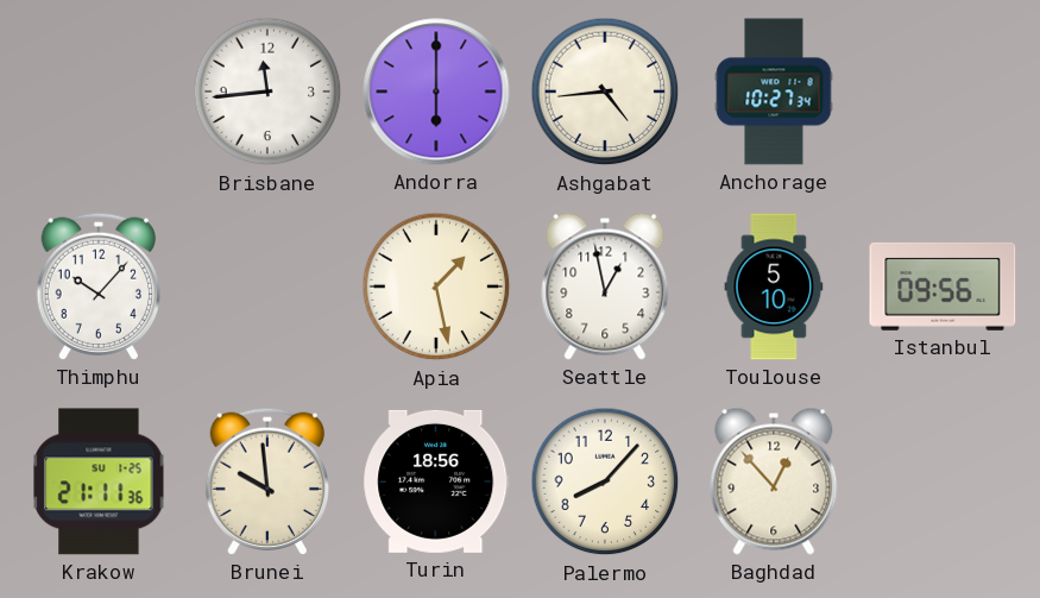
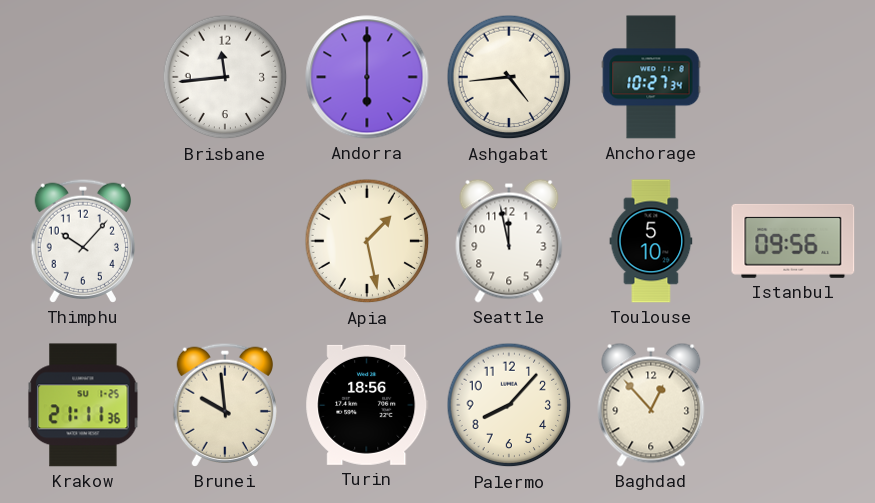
Seattle: 12:58 -> 11:58 (509, 241)
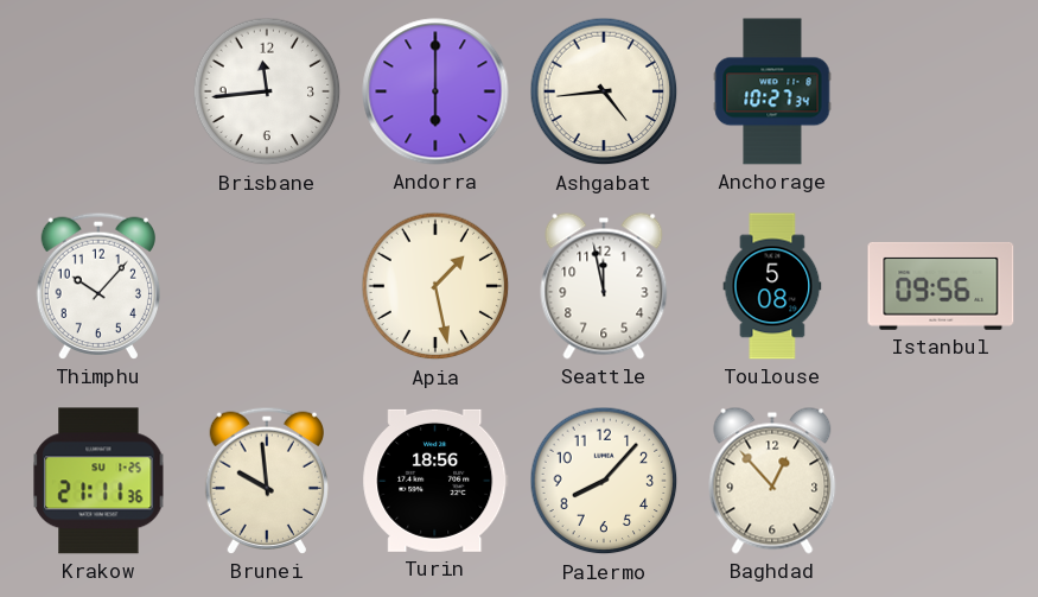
Toulouse: 5:10 -> 5:08 (772, 286)
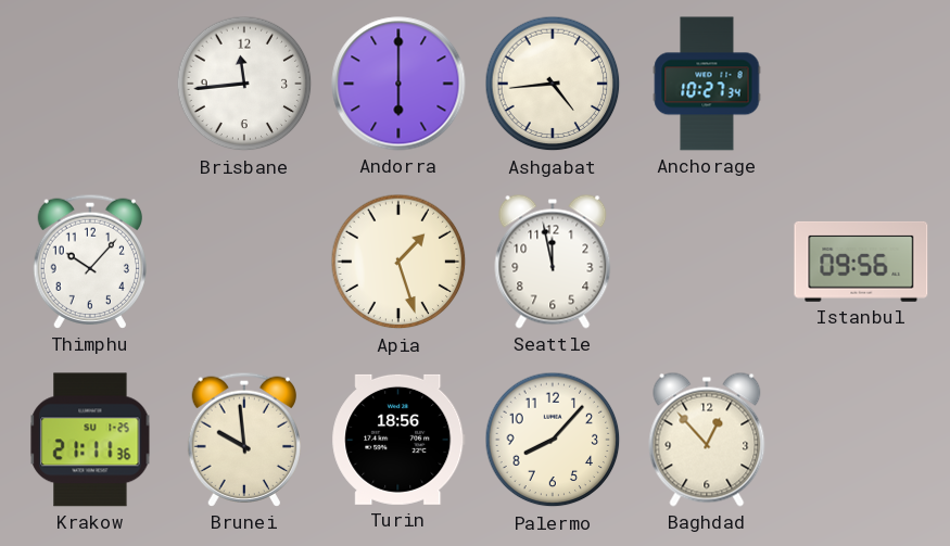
Apia: 1:28 -> 1:27 (398, 262)
Toulouse: 5:08 -> none (772, 286)
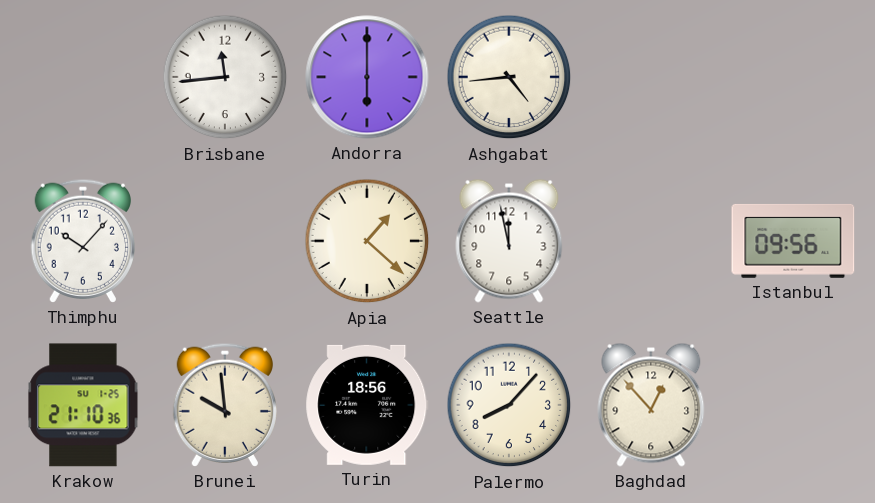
Anchorage: 10:27 -> none (707, 84)
Apia: 1:27 -> 1:22 (367, 241)
Krakow: 21:11 -> 21:10 (83, 405)
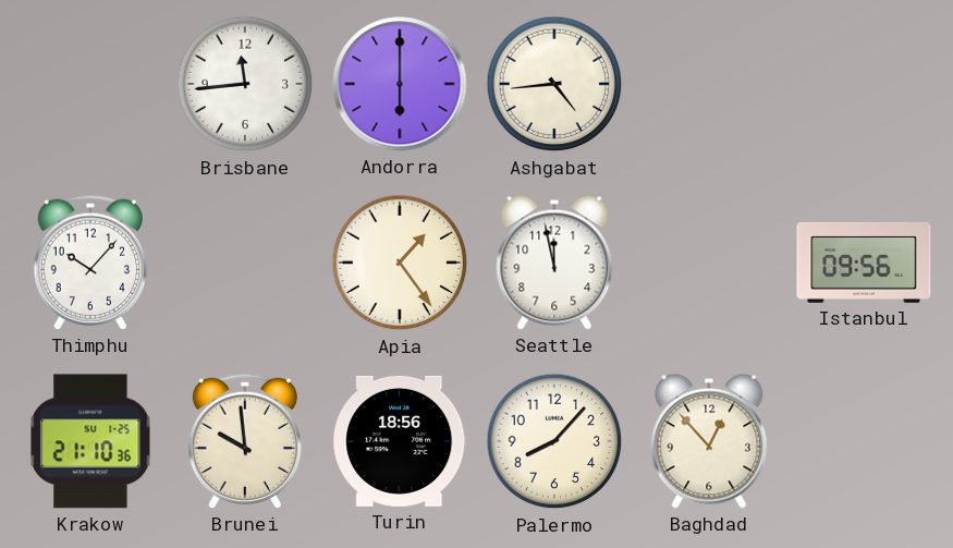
Apia: 1:22 -> 1:24 (400, 263)
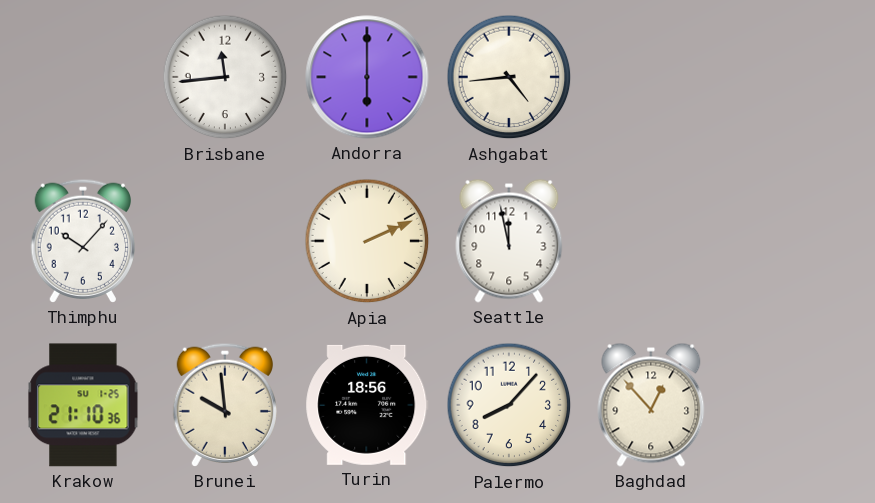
Apia: 1:24 -> 2:11 (367, 241)
Istanbul: 09:56 -> none (864, 263)
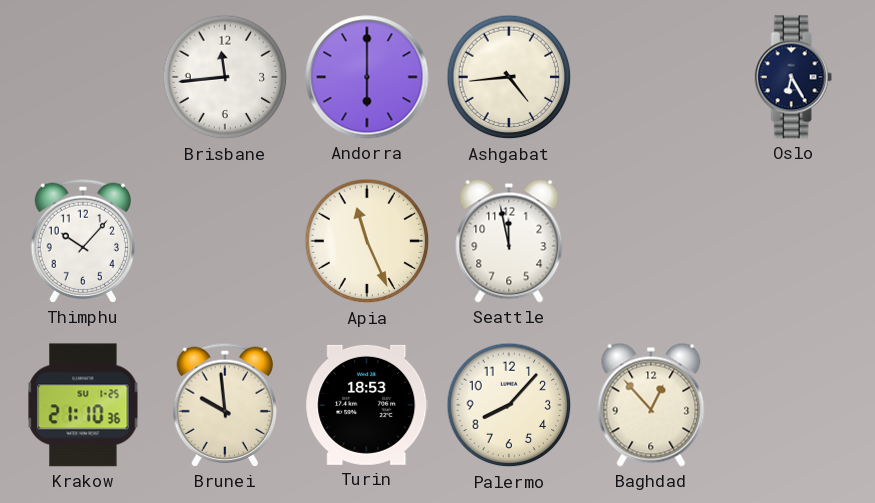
Oslo: none -> 6:25 (793, 77)
Apia: 2:11 -> 11:26 (367, 241)
Turin: 18:56 -> 18:53 (367, 405)
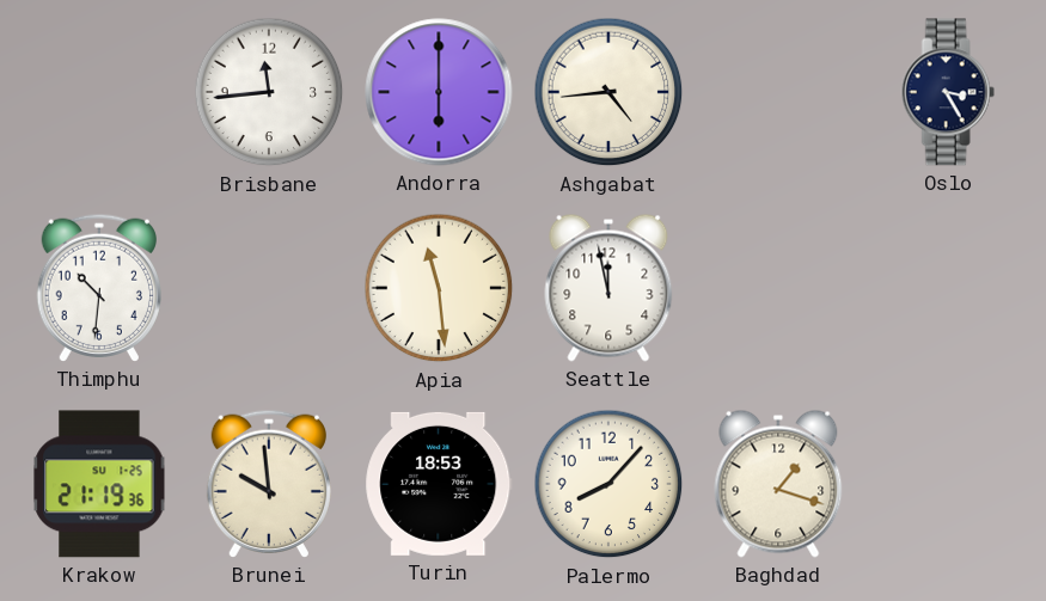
Oslo: 6:25 -> 3:25 (948, 92)
Thimphu: 10:07 -> 10:31 (98, 288)
Apia: 11:26 -> 11:29 (439, 288)
Krakow: 21:10 -> 21:19 (99, 484)
Baghdad: 12:53 -> 1:18 (778, 484)
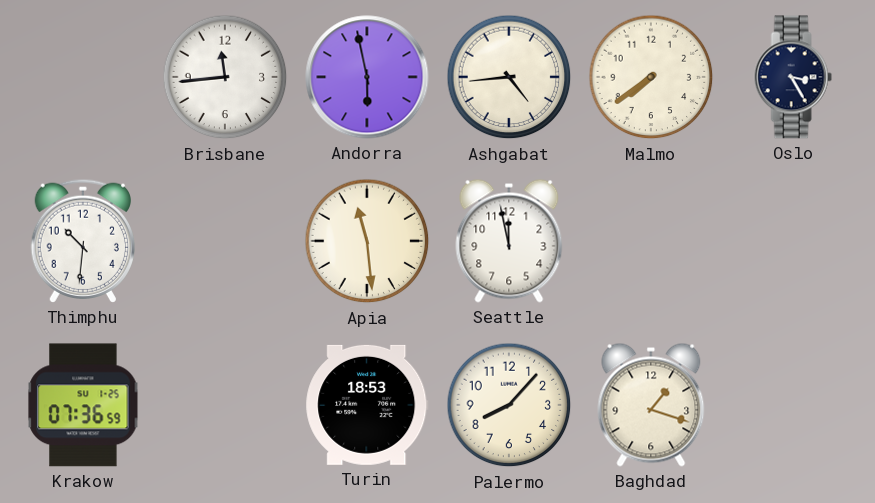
Andorra: 6:00 -> 5:58 (367, 77)
Malmo: none -> 7:39 (651, 77)
Krakow: 21:19 -> 07:36 (83, 405)
Brunei: 9:59 -> none (268, 484)
